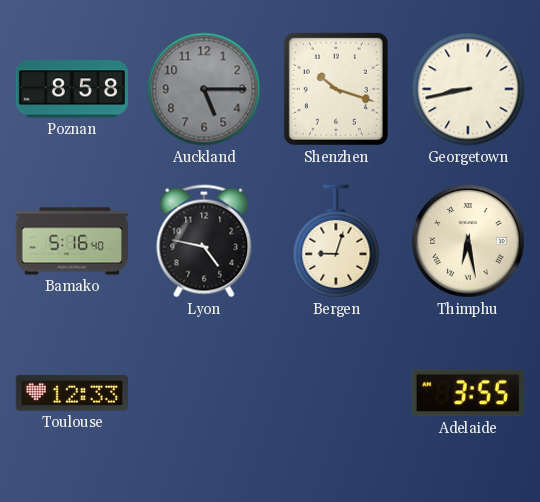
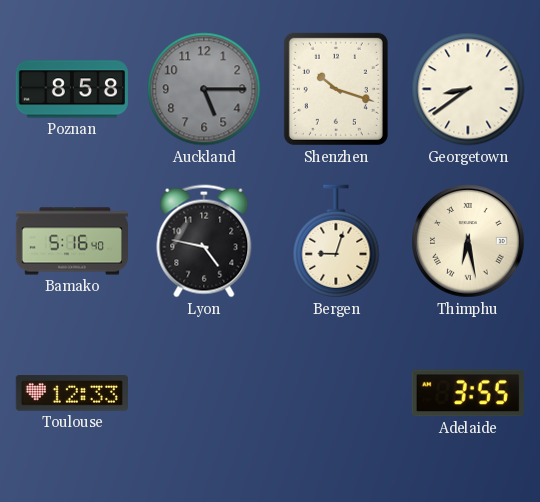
Georgetown: 8:43 -> 8:39 (468, 89)
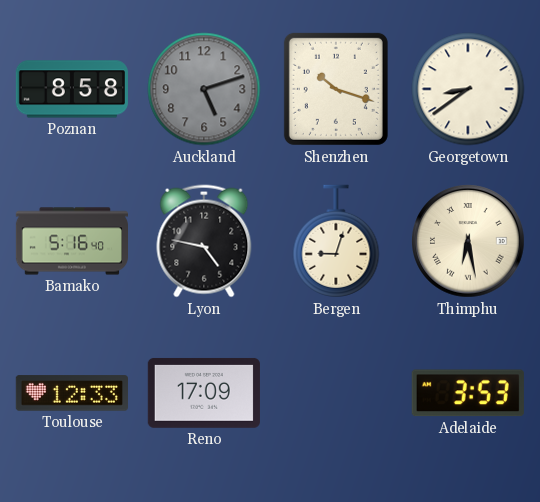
Auckland: 5:15 -> 5:12 (204, 89)
Reno: none -> 17:09 (204, 393)
Adelaide: 3:55 -> 3:53 (468, 393)
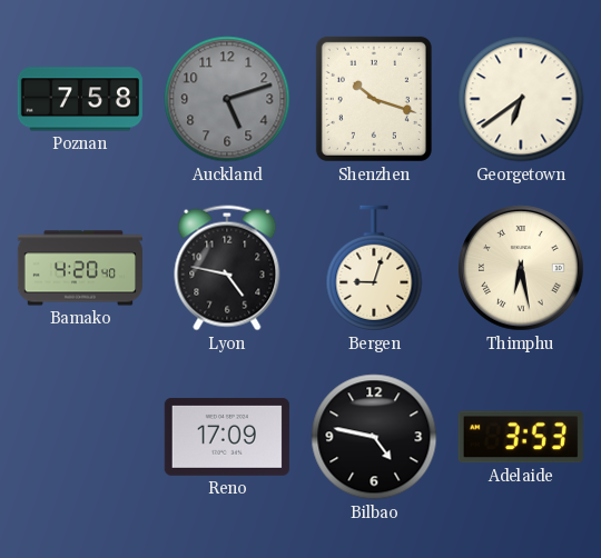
Poznan: 8:58 -> 7:58 (79, 99)
Georgetown: 8:39 -> 6:39 (521, 99)
Bamako: 5:16 -> 4:20 (79, 268)
Toulouse: 12:33 -> none (72, 393)
Bilbao: none -> 4:47 (374, 437)
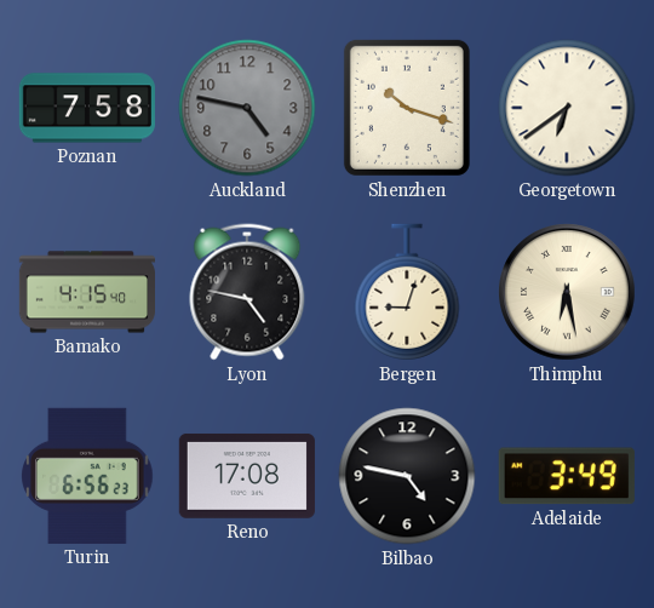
Auckland: 5:12 -> 4:47 (247, 108)
Bamako: 4:20 -> 4:15 (86, 292)
Turin: none -> 6:56 (87, 476)
Reno: 17:09 -> 17:08 (247, 476)
Adelaide: 3:53 -> 3:49 (567, 476)
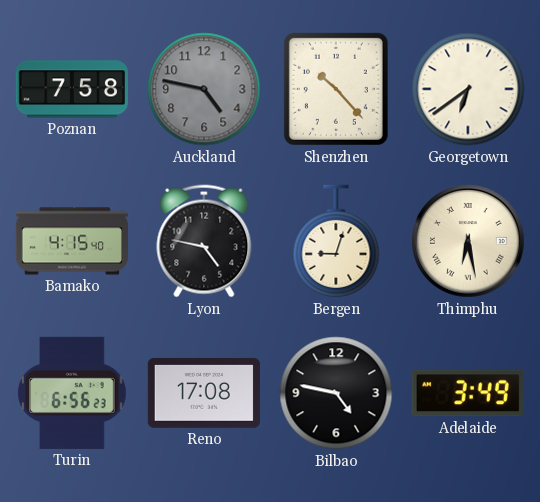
Shenzhen: 10:18 -> 10:23 (336, 89)
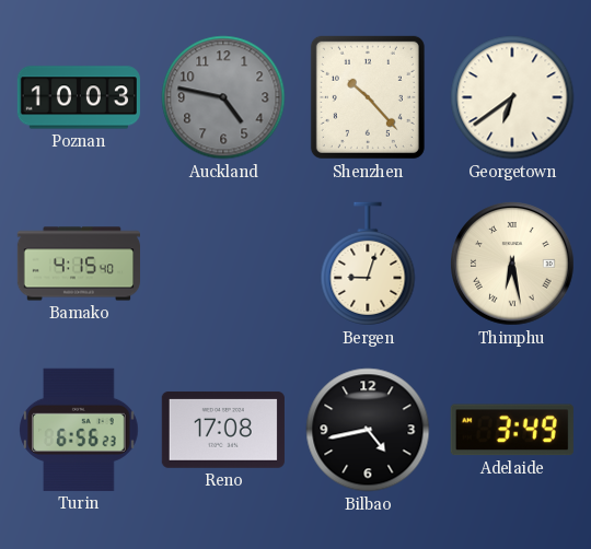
Poznan: 7:58 -> 10:03 (78, 97)
Lyon: 4:47 -> none (204, 241)
Bilbao: 4:47 -> 4:43 (368, 430)
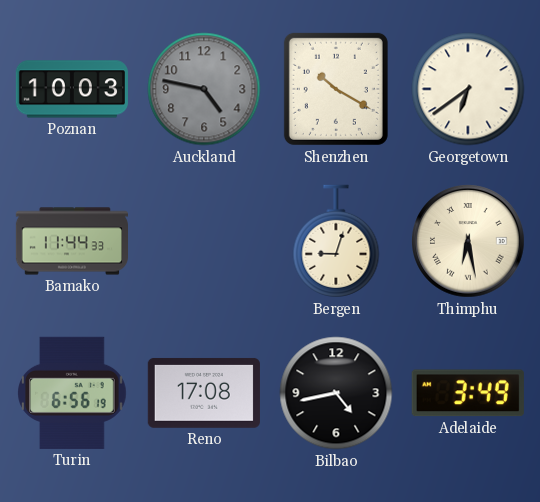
Shenzhen: 10:23 -> 10:20 (336, 89)
Bamako: 4:15 -> 11:44 (71, 241)
Turin: 6:56:23 -> 6:56:19 (72, 393)
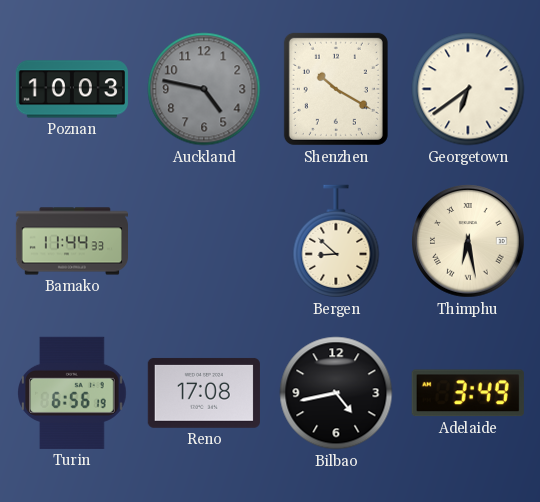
Bergen: 9:03 -> 8:52 (336, 241)
